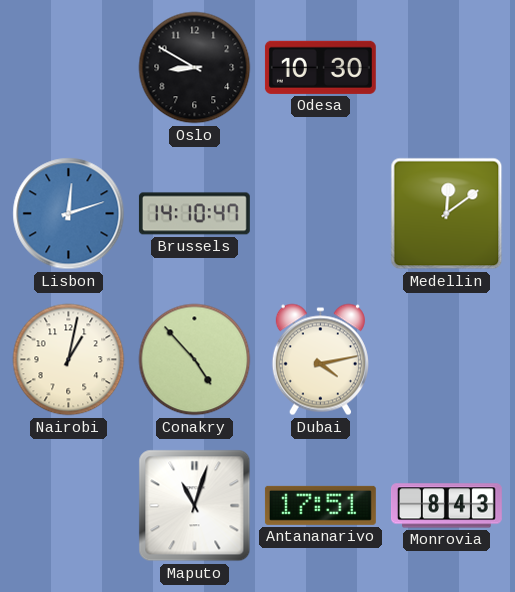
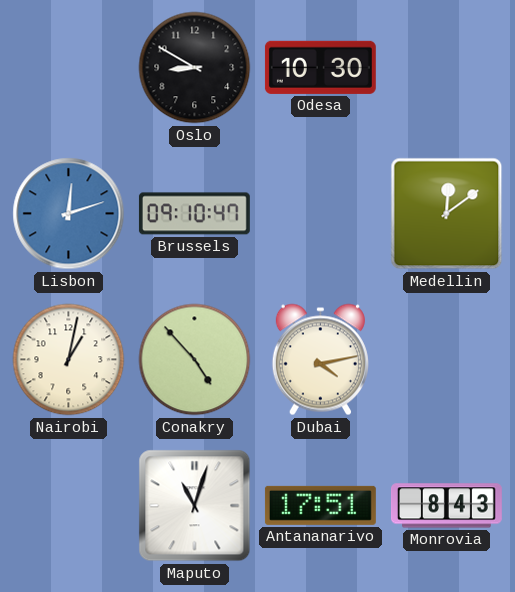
Brussels: 14:10 -> 09:10 (194, 214)
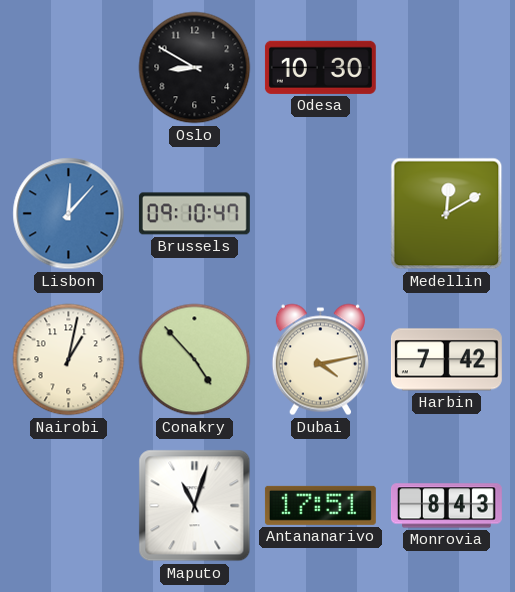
Lisbon: 12:12 -> 12:07 (69, 214)
Medellin: 12:09 -> 12:10 (447, 214)
Harbin: none -> 7:42 (446, 360)
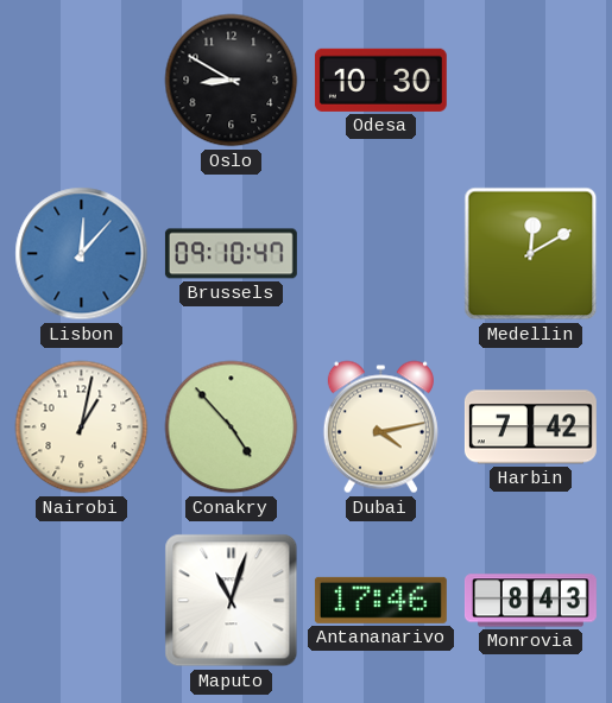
Antananarivo: 17:51 -> 17:46 (380, 600)
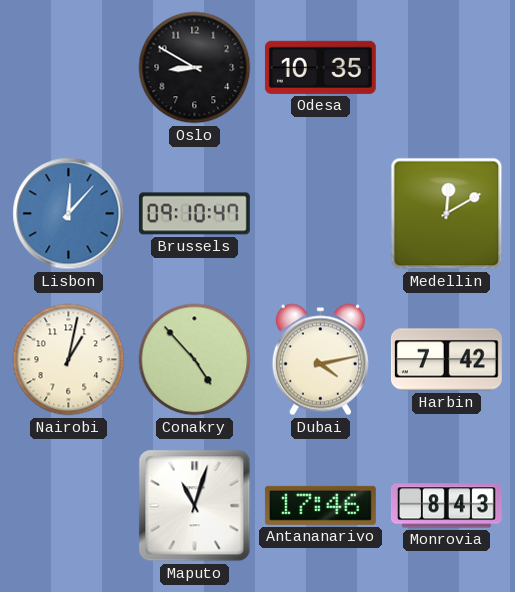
Odesa: 10:30 -> 10:35 (320, 67)
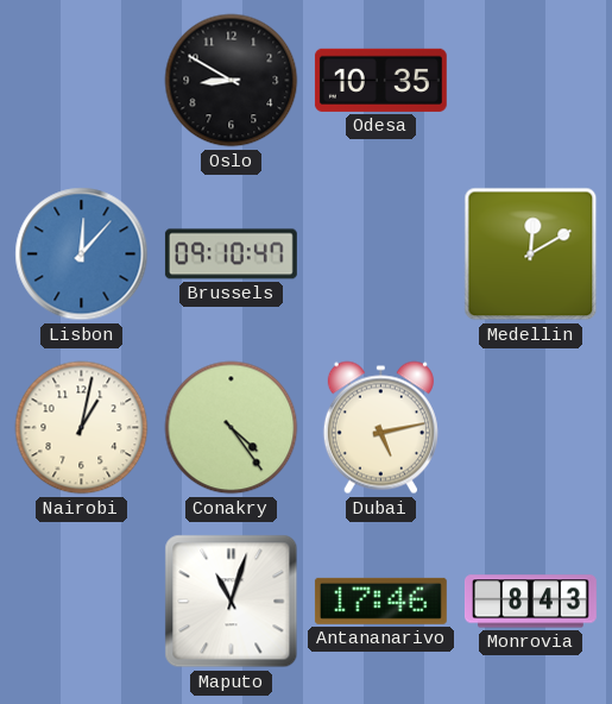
Conakry: 4:53 -> 4:24 (232, 428)
Dubai: 4:13 -> 5:13 (380, 428)
Harbin: 7:42 -> none (446, 360)
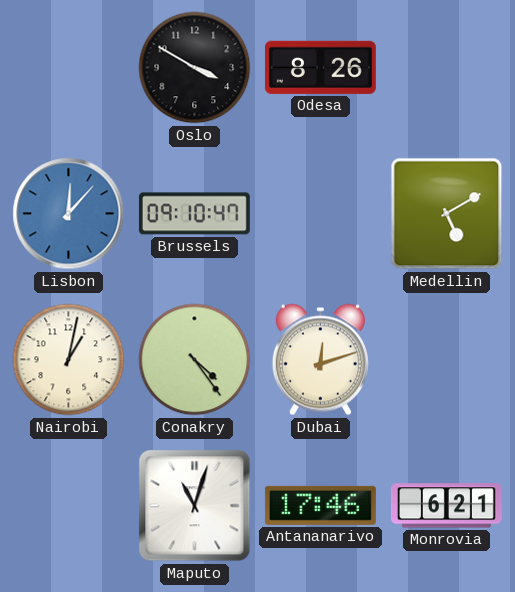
Oslo: 8:50 -> 3:50 (195, 68)
Odesa: 10:35 -> 8:26 (320, 67)
Medellin: 12:10 -> 5:10 (447, 214)
Dubai: 5:13 -> 12:12 (320, 360)
Monrovia: 8:43 -> 6:21 (446, 506)
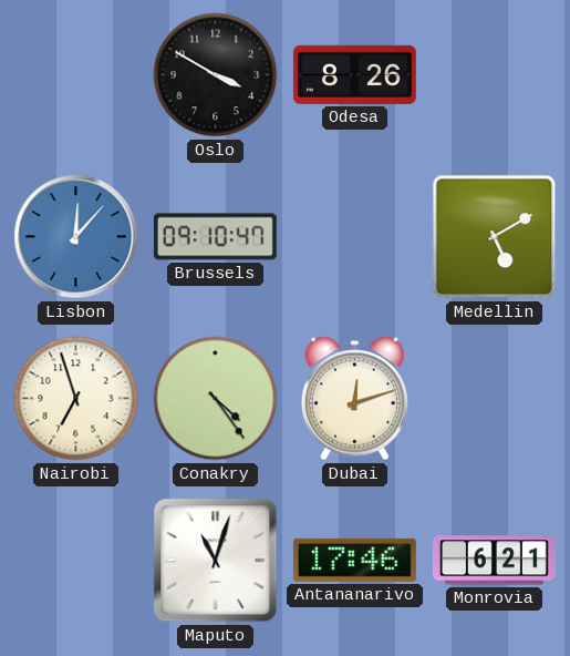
Nairobi: 1:02 -> 6:57 (76, 399)
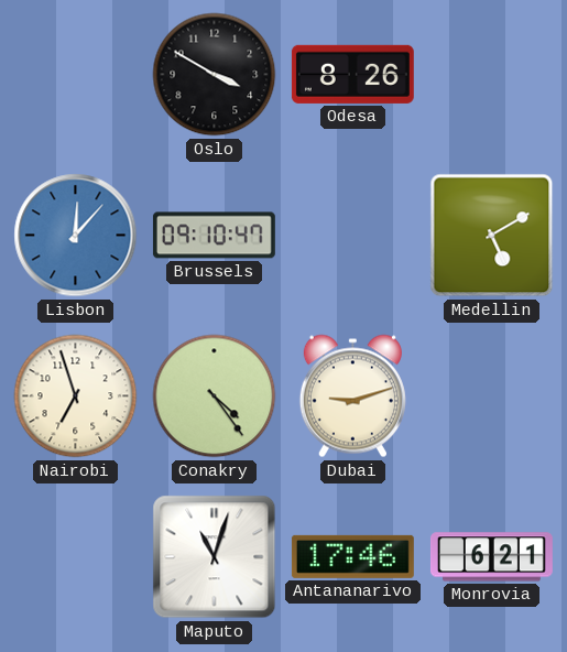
Dubai: 12:12 -> 9:12 (352, 396)
